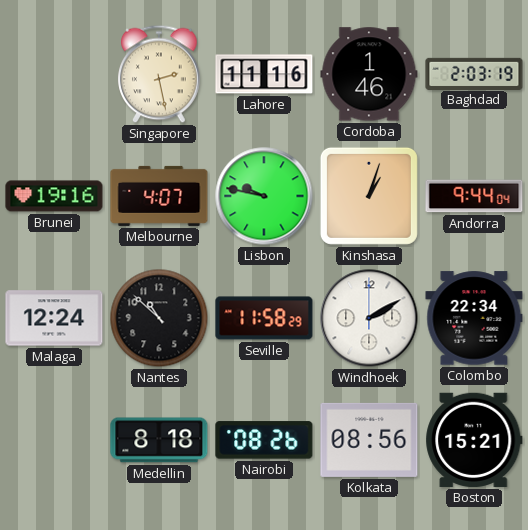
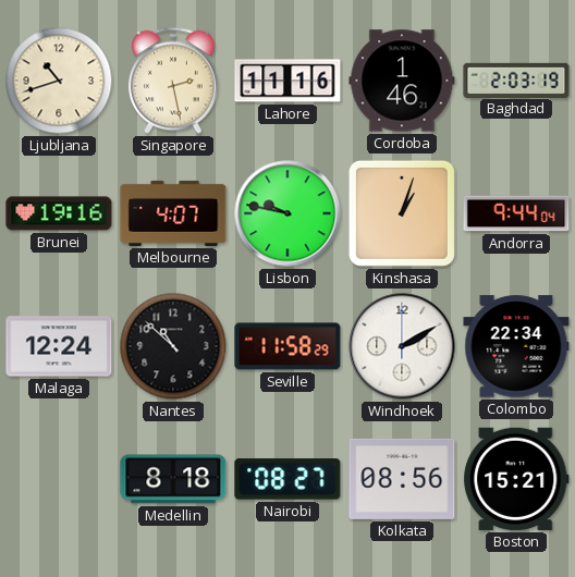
Ljubljana: none -> 10:42 (59, 81)
Nairobi: 08:26 -> 08:27 (287, 479)
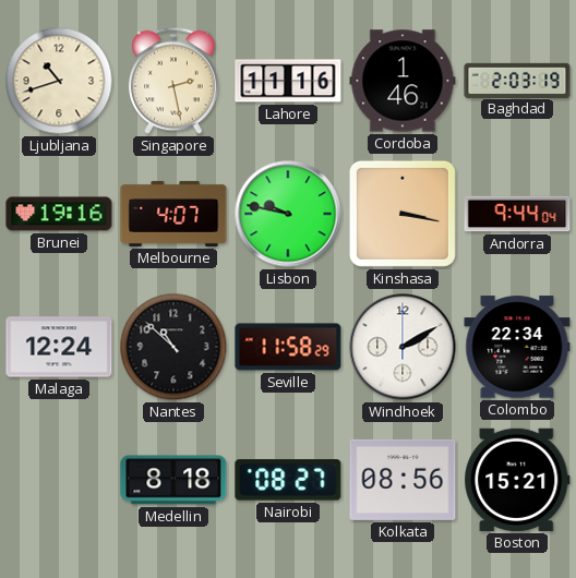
Kinshasa: 1:03 -> 3:17 (403, 214)
